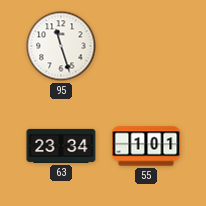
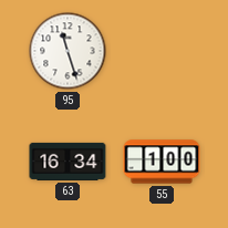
63: 23:34 -> 16:34 (68, 162)
55: 1:01 -> 1:00 (162, 162)
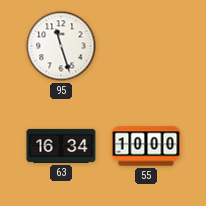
55: 1:00 -> 10:00 (146, 146)
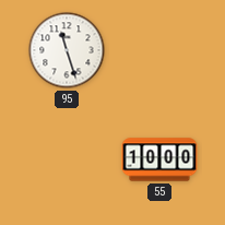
63: 16:34 -> none (61, 146)
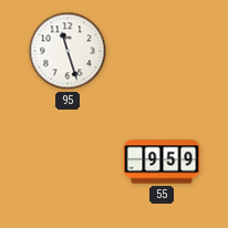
55: 10:00 -> 9:59 (162, 162)
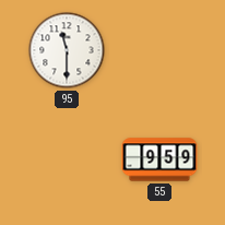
95: 11:27 -> 11:30 (67, 50)
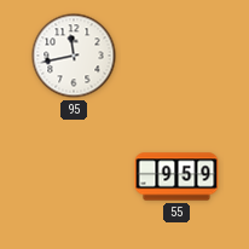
95: 11:30 -> 11:43 (74, 56)
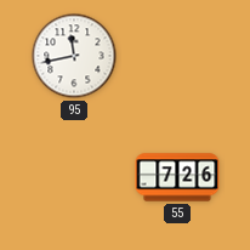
55: 9:59 -> 7:26 (177, 177)
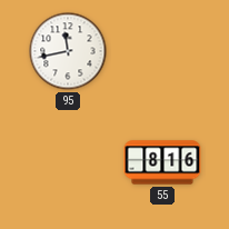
55: 7:26 -> 8:16 (162, 162)
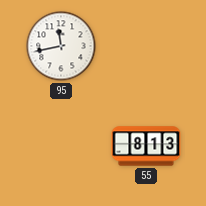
55: 8:16 -> 8:13 (146, 146)
